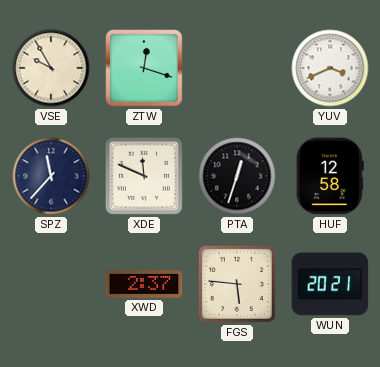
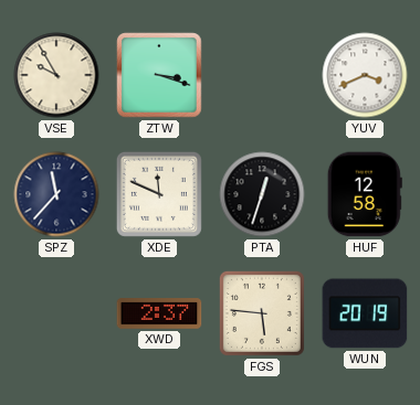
ZTW: 12:18 -> 3:18 (159, 75)
WUN: 20:21 -> 20:19 (365, 313)
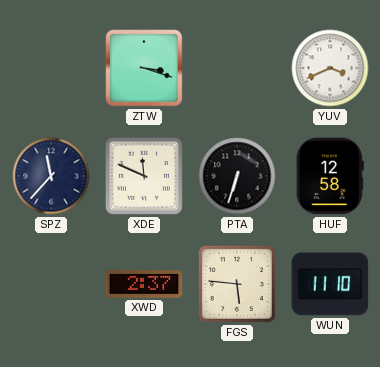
VSE: 9:55 -> none (56, 75)
PTA: 12:33 -> 6:33 (237, 176)
WUN: 20:19 -> 11:10 (330, 284)
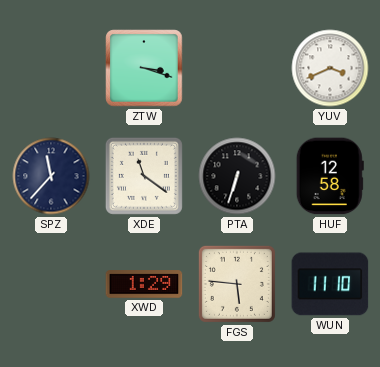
XDE: 11:49 -> 11:21 (144, 176)
XWD: 2:37 -> 1:29 (144, 284)
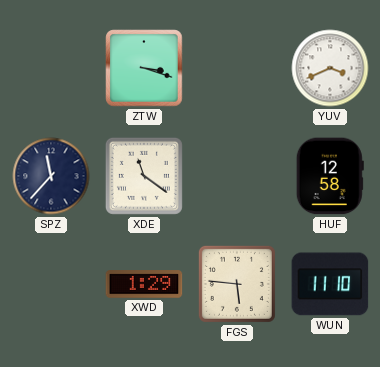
PTA: 6:33 -> none (237, 176)
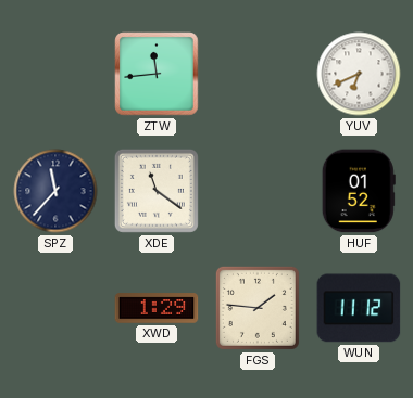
ZTW: 3:18 -> 11:44 (157, 74)
YUV: 3:41 -> 6:41 (359, 74)
HUF: 12:58 -> 01:52 (359, 191)
FGS: 5:46 -> 1:46 (258, 308)
WUN: 11:10 -> 11:12 (359, 308)
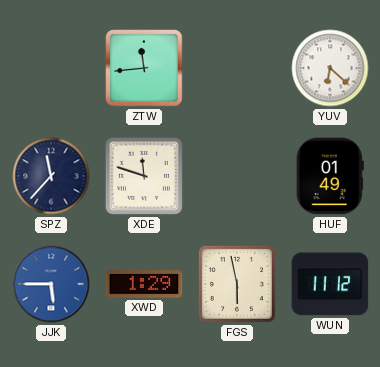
YUV: 6:41 -> 6:22 (330, 68)
XDE: 11:21 -> 11:48 (144, 176)
HUF: 01:52 -> 01:49 (330, 176)
JJK: none -> 5:45 (51, 284)
FGS: 1:46 -> 5:58 (237, 284)
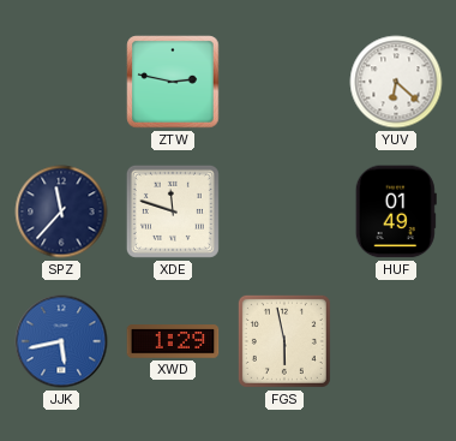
ZTW: 11:44 -> 2:47 (173, 82)
JJK: 5:45 -> 5:43 (61, 341)
WUN: 11:12 -> none (330, 284)
